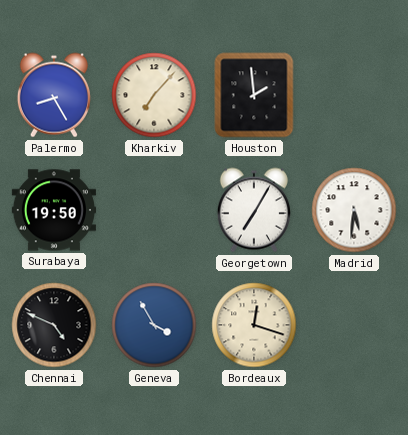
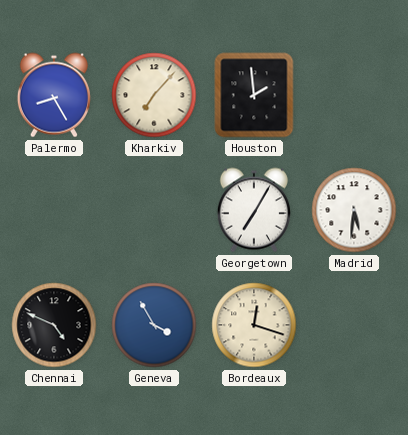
Surabaya: 19:50 -> none (54, 210)
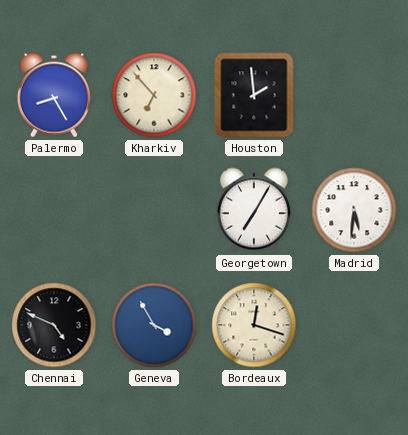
Kharkiv: 7:07 -> 6:53 (154, 95)
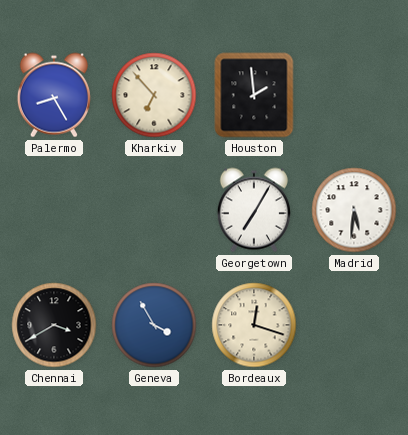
Chennai: 4:49 -> 3:40 (54, 325)
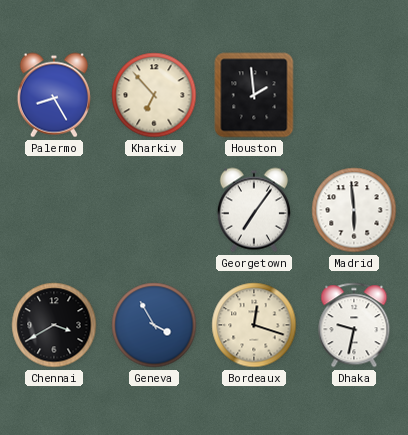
Georgetown: 7:05 -> 7:06 (254, 210)
Madrid: 5:31 -> 5:59 (354, 210)
Dhaka: none -> 9:32 (354, 325)
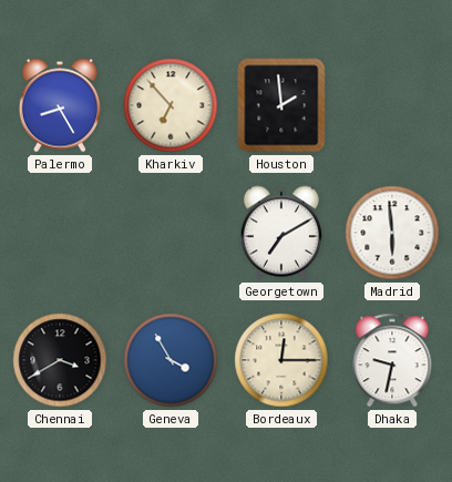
Georgetown: 7:06 -> 7:10 (281, 233)
Bordeaux: 12:18 -> 12:15 (281, 360)
